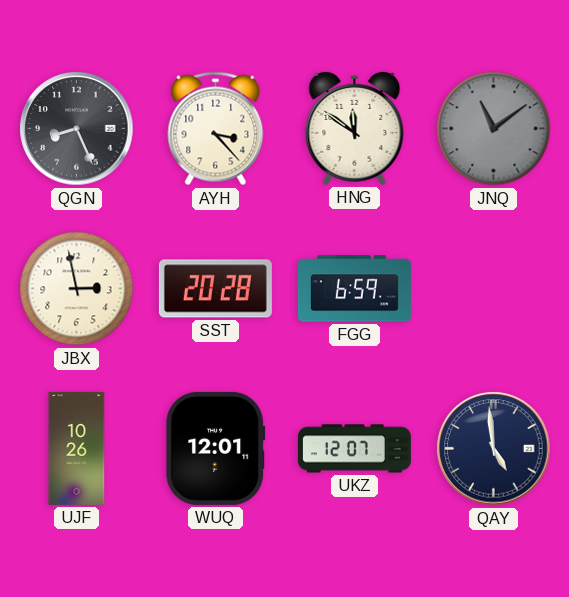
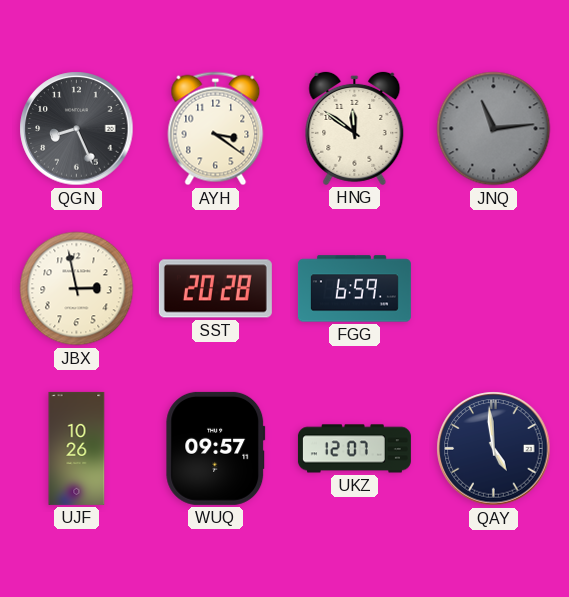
AYH: 3:23 -> 3:21 (216, 129)
JNQ: 11:09 -> 11:14 (494, 129)
WUQ: 12:01 -> 09:57 (216, 448)
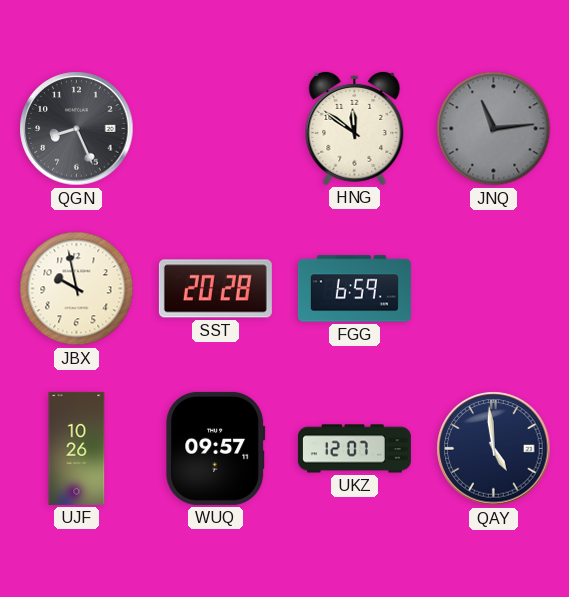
AYH: 3:21 -> none (216, 129)
JBX: 2:58 -> 9:58 (77, 289)
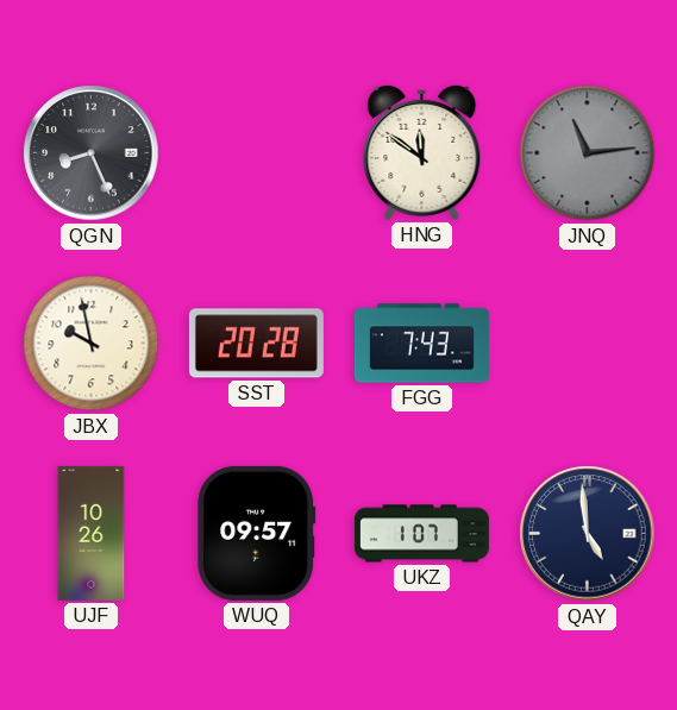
FGG: 6:59 -> 7:43 (421, 344)
UKZ: 12:07 -> 1:07 (421, 534)
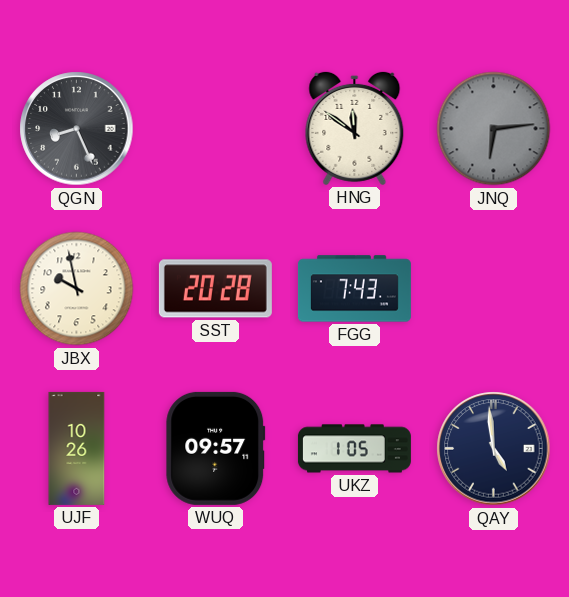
JNQ: 11:14 -> 6:14 (494, 129)
UKZ: 1:07 -> 1:05 (354, 449)
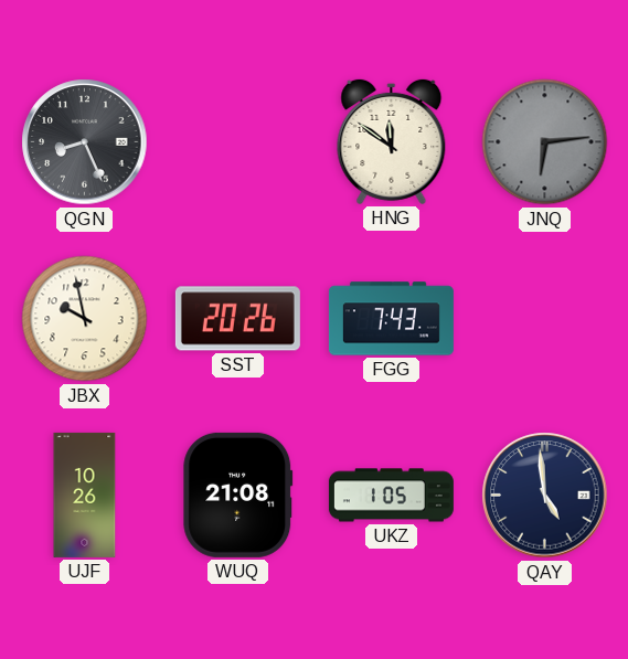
SST: 20:28 -> 20:26 (237, 319)
WUQ: 09:57 -> 21:08 (238, 495)
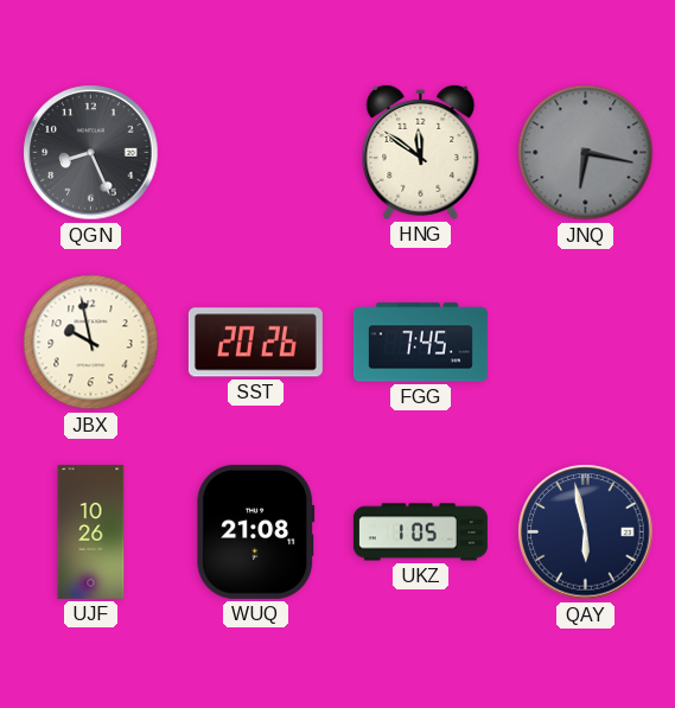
JNQ: 6:14 -> 6:17 (586, 153)
FGG: 7:43 -> 7:45 (420, 343)
QAY: 4:59 -> 5:58 (586, 532)
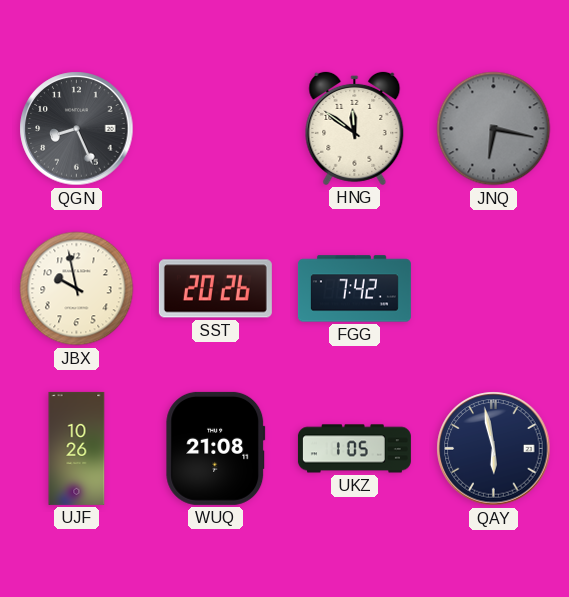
FGG: 7:45 -> 7:42 (354, 289)
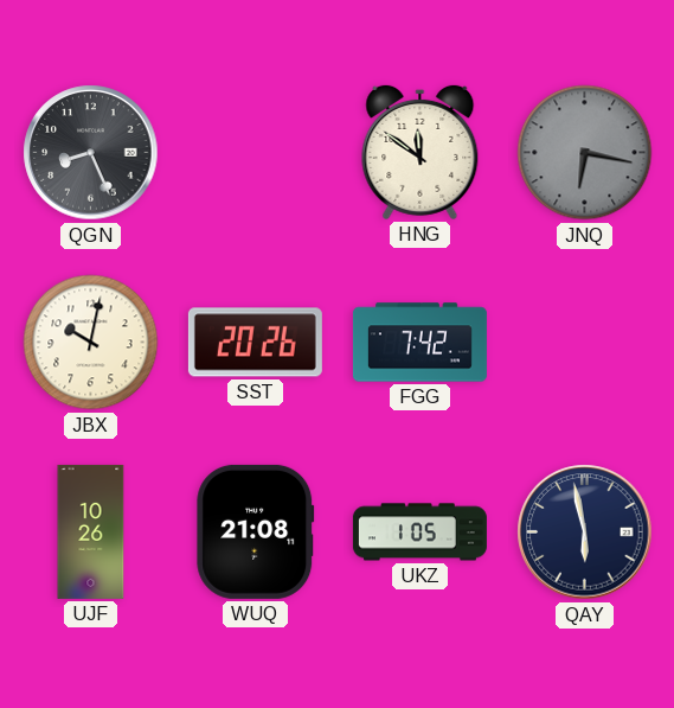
JBX: 9:58 -> 10:02 (91, 343)
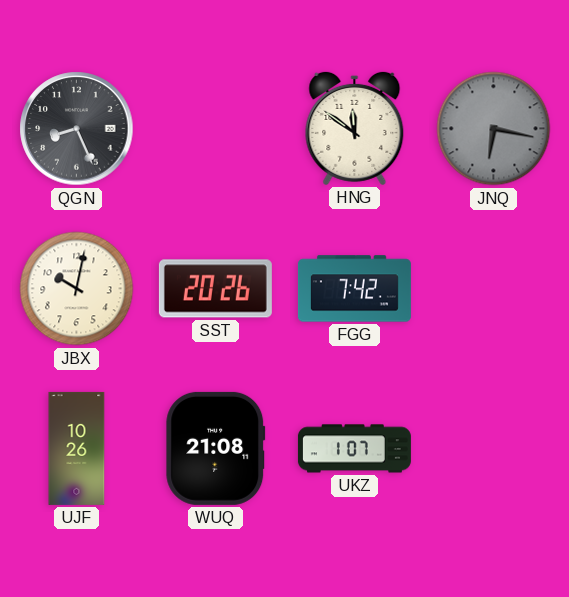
UKZ: 1:05 -> 1:07 (354, 449)
QAY: 5:58 -> none (585, 532)
